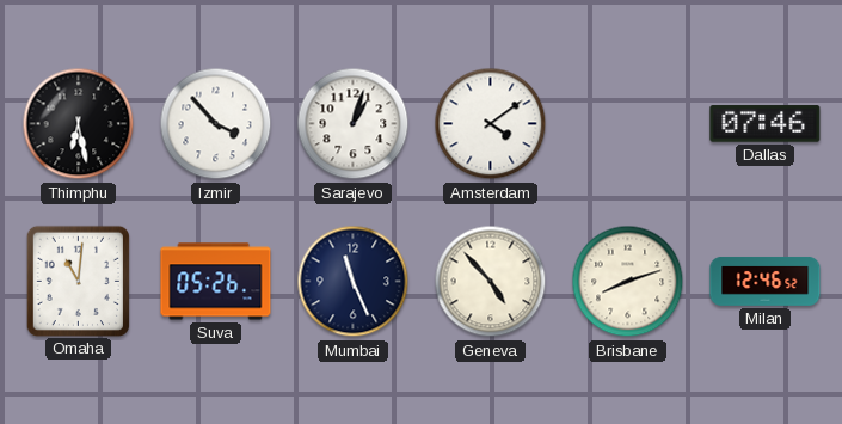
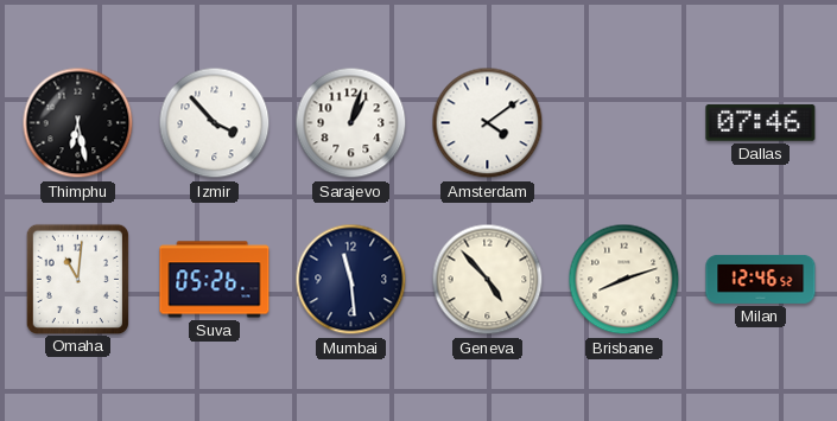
Mumbai: 11:26 -> 11:29 (351, 280)
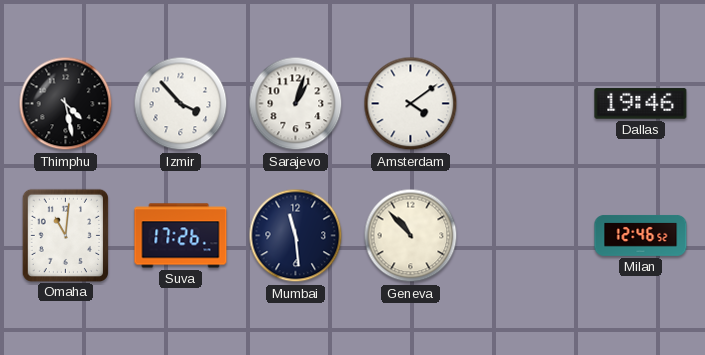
Thimphu: 6:28 -> 4:28 (66, 104)
Dallas: 07:46 -> 19:46 (641, 104)
Suva: 05:26 -> 17:26 (181, 236)
Geneva: 4:53 -> 10:53 (411, 236)
Brisbane: 8:12 -> none (624, 280)
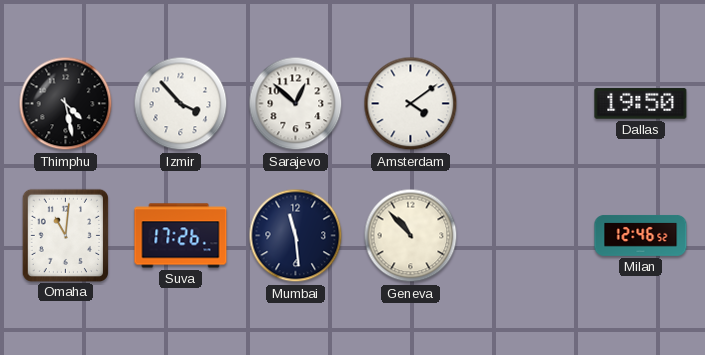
Sarajevo: 1:03 -> 12:52 (296, 104)
Dallas: 19:46 -> 19:50 (641, 104)
